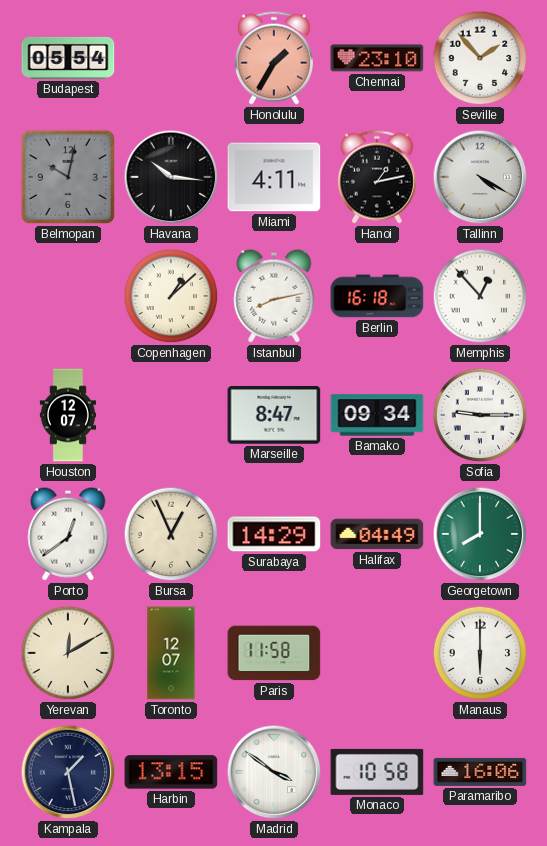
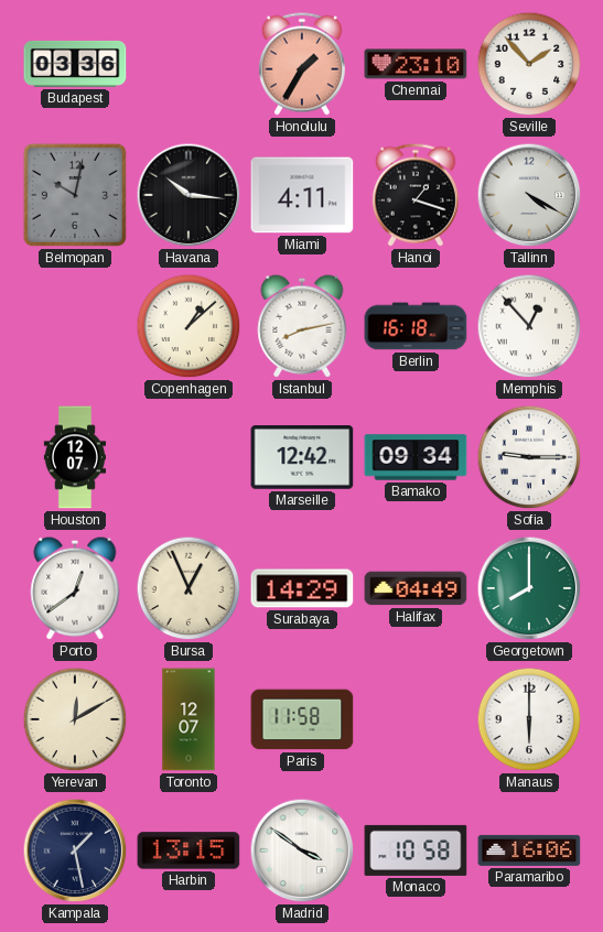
Budapest: 05:54 -> 03:36 (75, 64)
Hanoi: 1:13 -> 1:18 (416, 195)
Marseille: 8:47 -> 12:42 (302, 458)
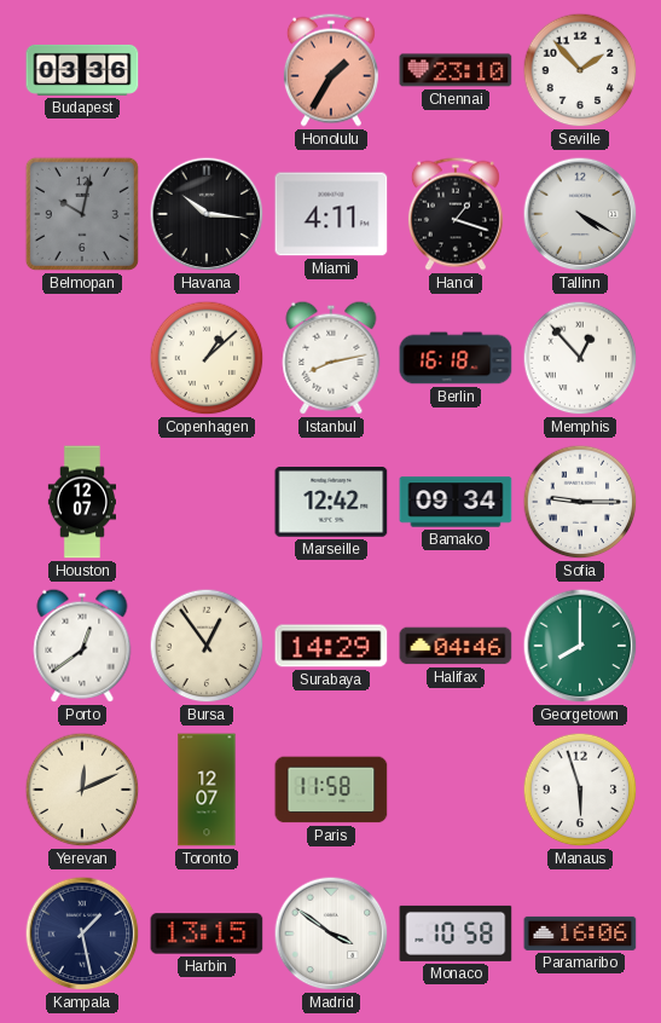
Bursa: 12:56 -> 12:54 (207, 646)
Halifax: 04:49 -> 04:46 (456, 646)
Yerevan: 12:10 -> 12:11 (82, 790)
Manaus: 6:00 -> 5:57 (580, 790)
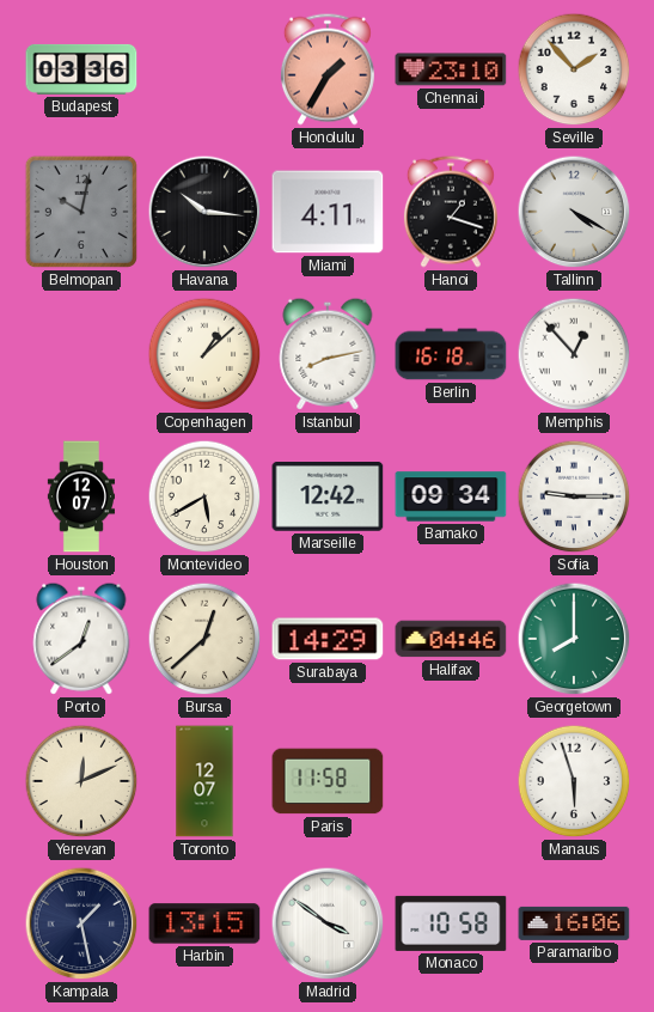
Montevideo: none -> 5:40 (204, 496)
Bursa: 12:54 -> 12:38 (204, 639)
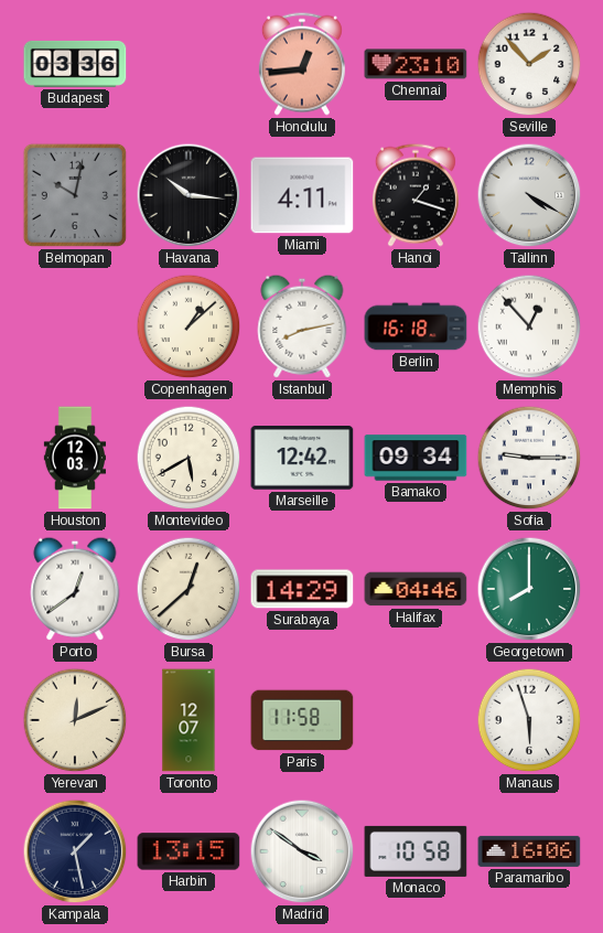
Honolulu: 1:35 -> 12:44 (302, 64)
Houston: 12:07 -> 12:03 (74, 458)
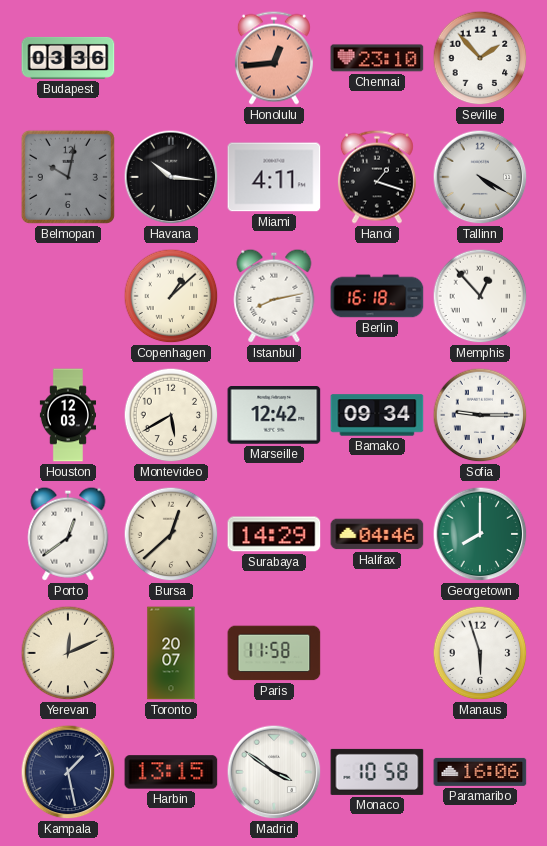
Toronto: 12:07 -> 20:07 (171, 653)
